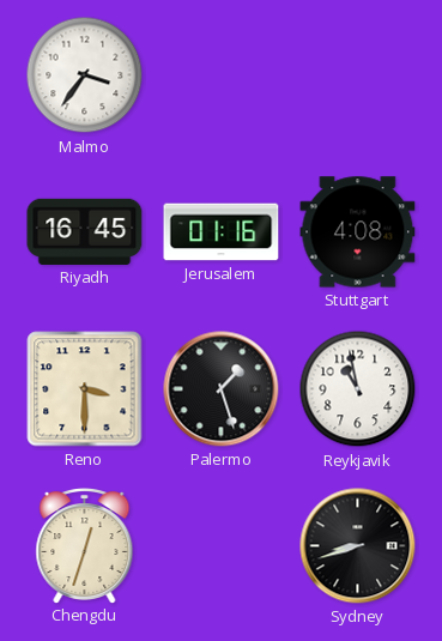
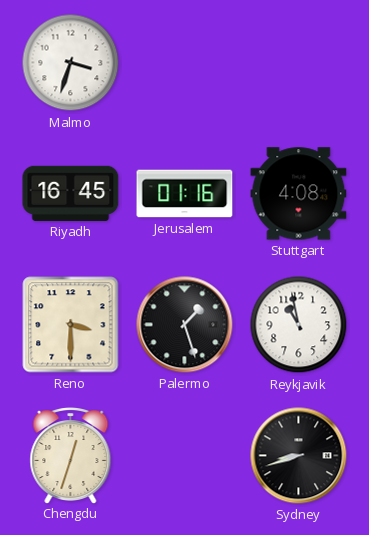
Malmo: 3:36 -> 3:33 (71, 63)
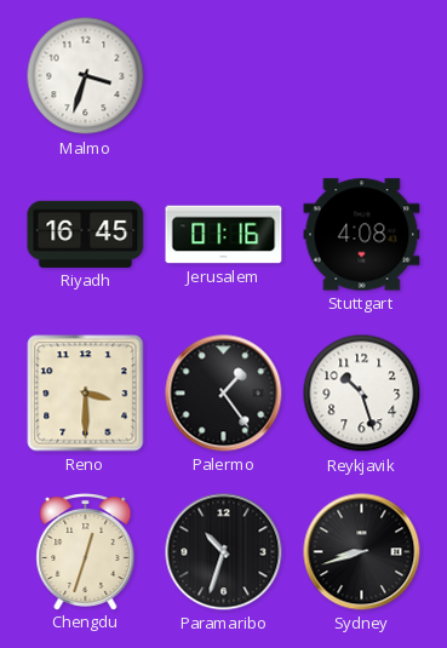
Palermo: 1:27 -> 1:24 (224, 394)
Reykjavik: 10:58 -> 10:27 (362, 394)
Paramaribo: none -> 10:33 (224, 552)
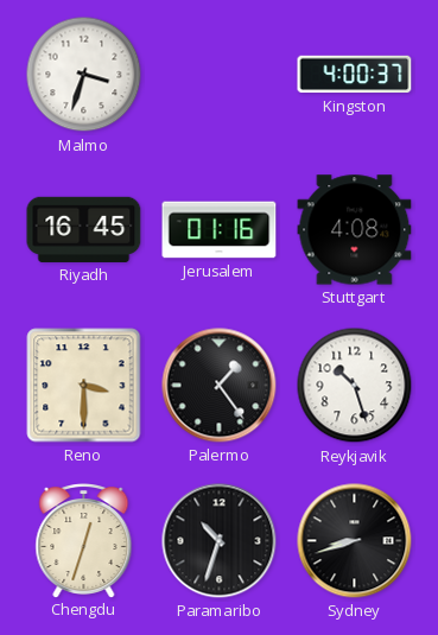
Kingston: none -> 4:00 (355, 75)
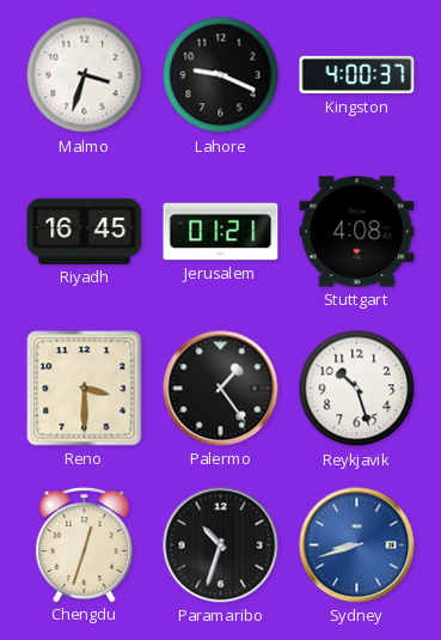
Lahore: none -> 9:19 (221, 75)
Jerusalem: 01:16 -> 01:21 (221, 232)
Sydney dial: black -> blue (357, 545)
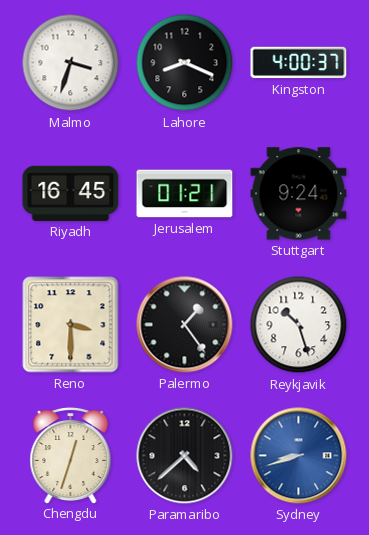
Lahore: 9:19 -> 8:19 (185, 63)
Stuttgart: 4:08 -> 9:24 (299, 194)
Paramaribo: 10:33 -> 4:38 (185, 456)
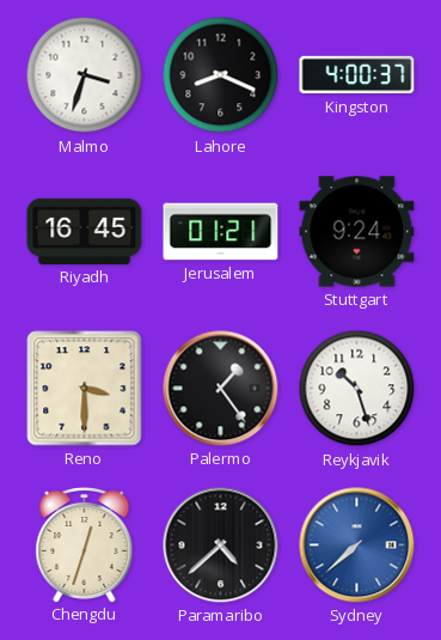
Sydney: 8:42 -> 7:38 (357, 545)
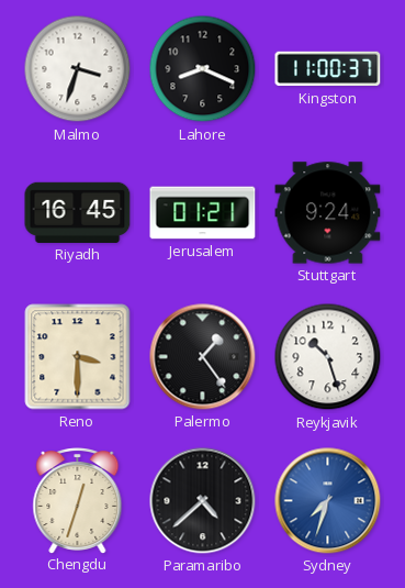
Kingston: 4:00 -> 11:00 (328, 69)
Sydney: 7:38 -> 7:33 (328, 501)
